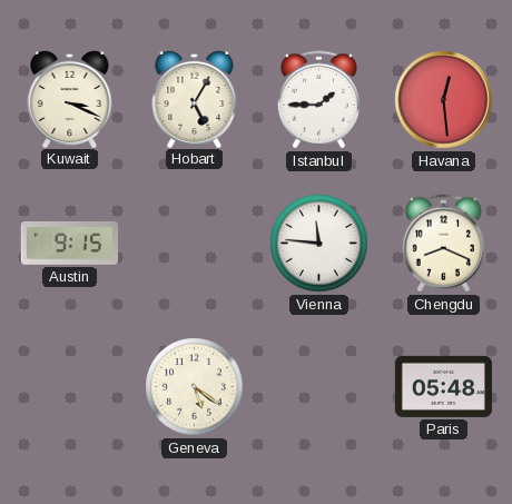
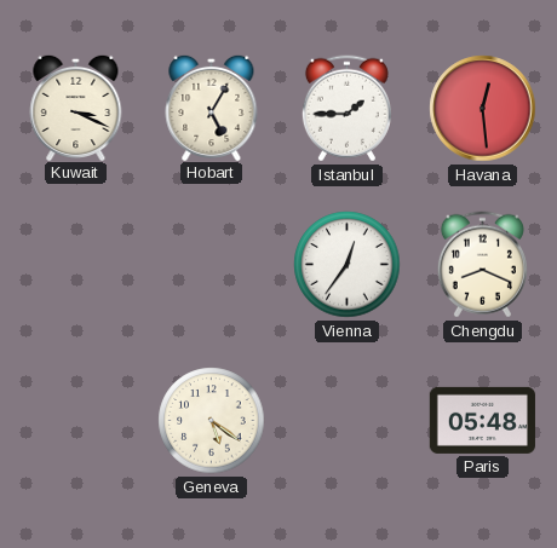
Austin: 9:15 -> none (69, 243)
Vienna: 11:46 -> 12:36 (348, 265)
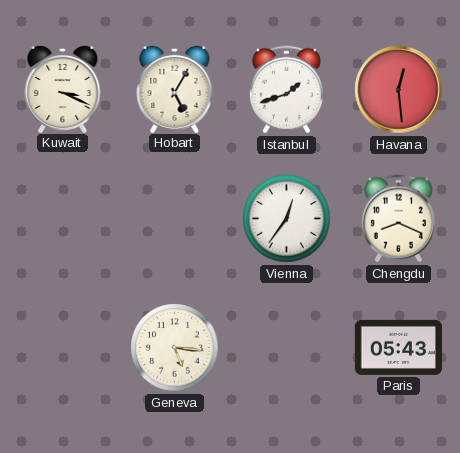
Istanbul: 1:45 -> 1:42 (286, 90)
Geneva: 5:21 -> 5:16 (175, 348)
Paris: 05:48 -> 05:43 (398, 347)
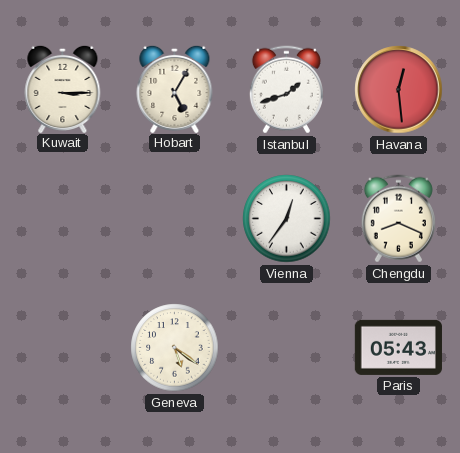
Kuwait: 3:19 -> 3:15 (63, 88)
Geneva: 5:16 -> 5:21 (175, 348)
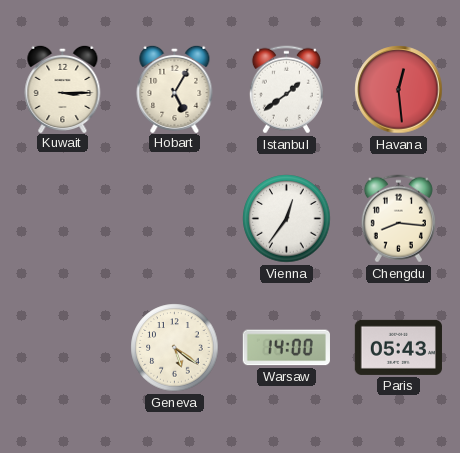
Istanbul: 1:42 -> 1:39 (286, 90)
Chengdu: 8:19 -> 8:16 (398, 219)
Warsaw: none -> 14:00 (286, 348)
